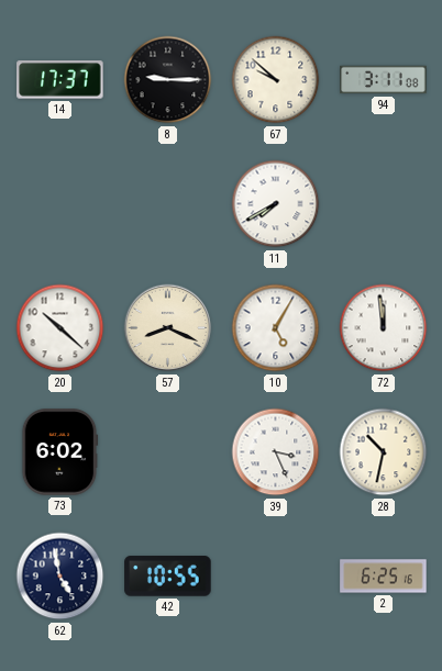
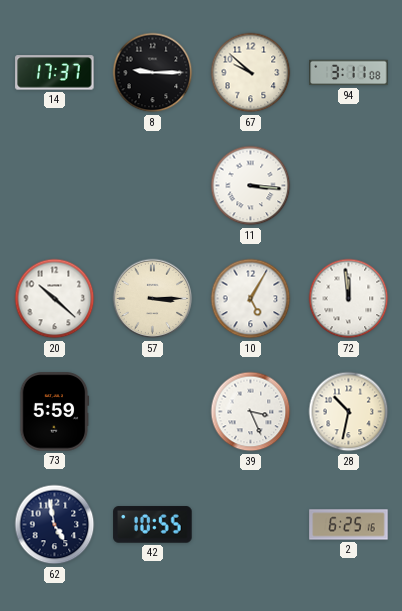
11: 7:40 -> 3:16 (251, 186)
57: 8:19 -> 3:15 (153, 299)
73: 6:02 -> 5:59 (54, 412)
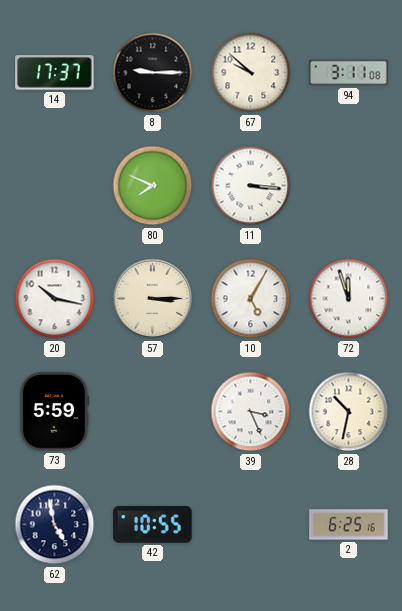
80: none -> 7:49 (153, 186)
20: 10:22 -> 10:17 (55, 299)
72: 11:59 -> 11:57 (349, 299)
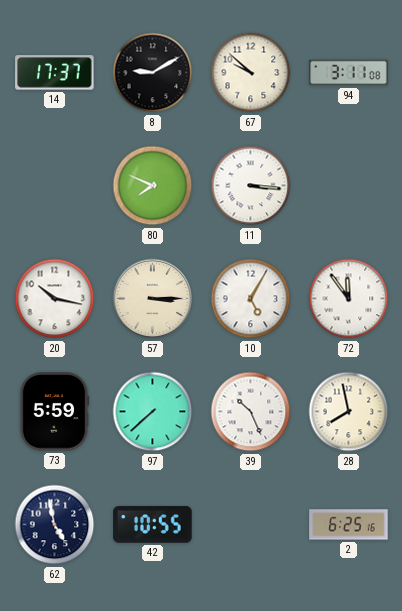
8: 9:15 -> 9:10 (153, 73)
72: 11:57 -> 11:54 (349, 299)
97: none -> 7:38 (153, 412)
39: 3:26 -> 10:26 (251, 412)
28: 10:32 -> 7:58 (349, 412)
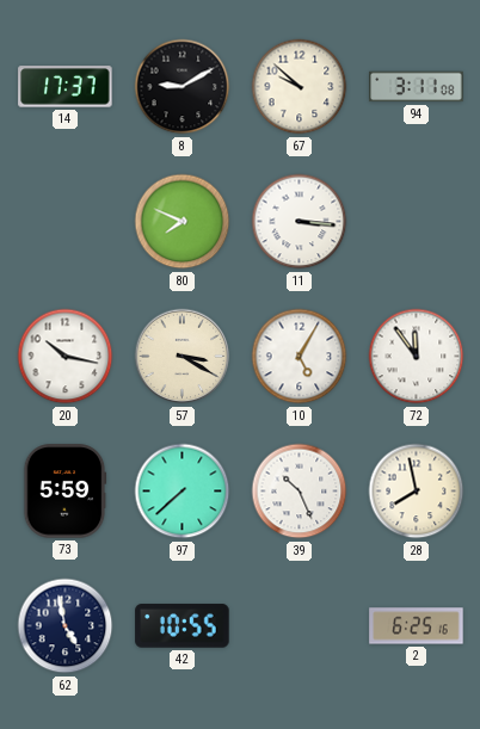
57: 3:15 -> 3:20 (183, 357)
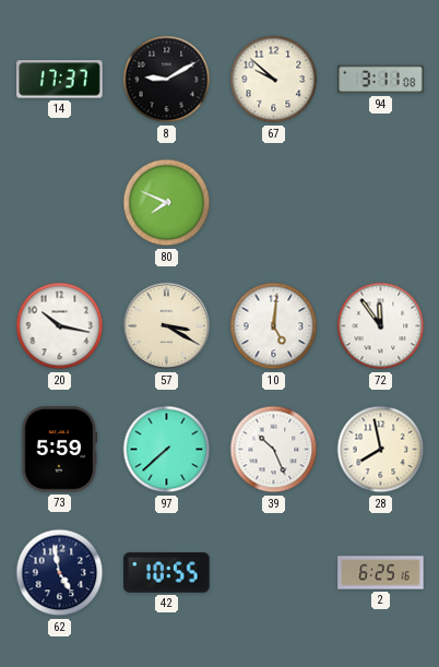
11: 3:16 -> none (300, 222)
10: 5:05 -> 5:01 (274, 326)
